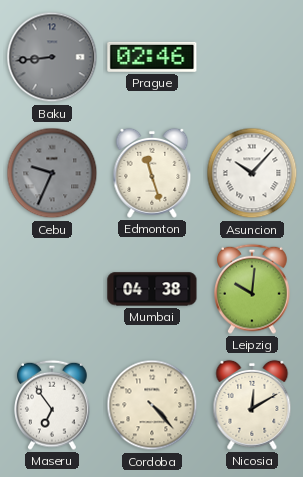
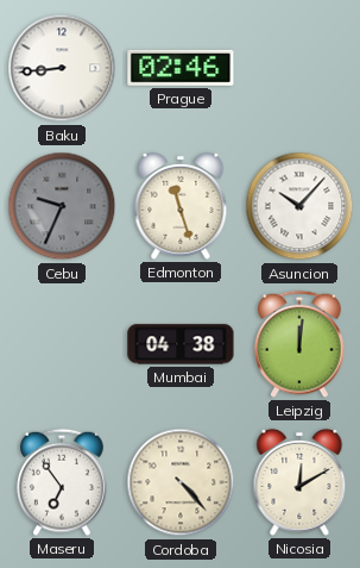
Baku dial: grey -> white (62, 68)
Leipzig: 10:01 -> 12:01 (301, 344)
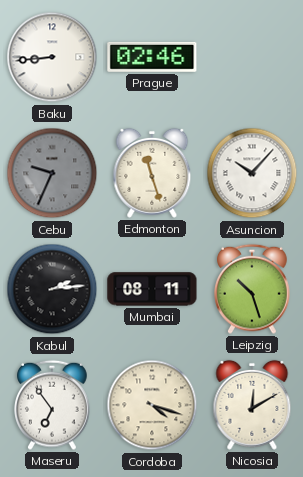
Kabul: none -> 2:14 (52, 289)
Mumbai: 04:38 -> 08:11 (152, 289)
Leipzig: 12:01 -> 10:27 (253, 289)
Cordoba: 4:23 -> 4:18 (152, 405)
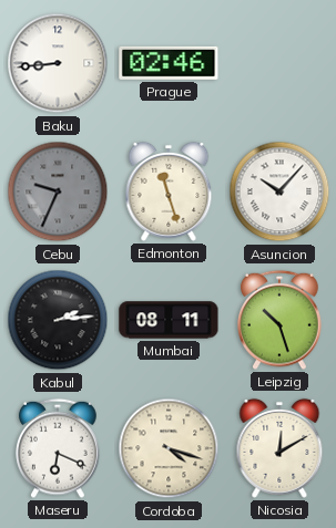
Maseru: 6:54 -> 6:19 (59, 448)
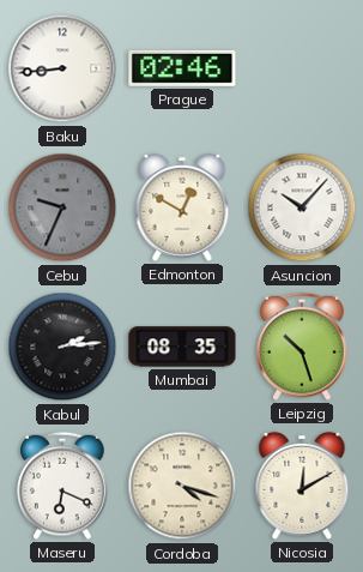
Edmonton: 11:27 -> 12:50 (182, 207)
Mumbai: 08:11 -> 08:35 (182, 347)
